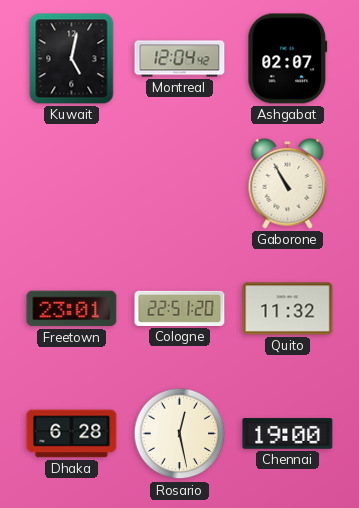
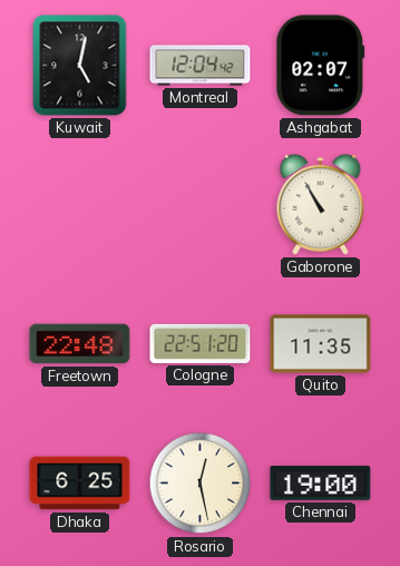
Freetown: 23:01 -> 22:48 (80, 344)
Quito: 11:32 -> 11:35 (321, 344)
Dhaka: 6:28 -> 6:25 (80, 484)
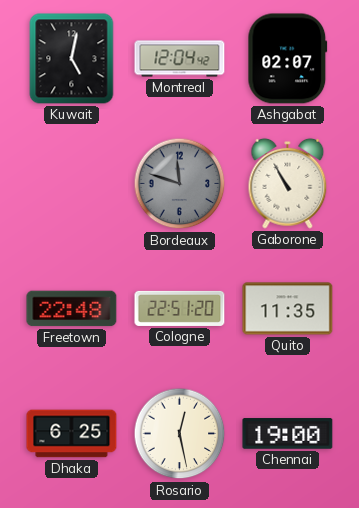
Bordeaux: none -> 11:48 (180, 184)
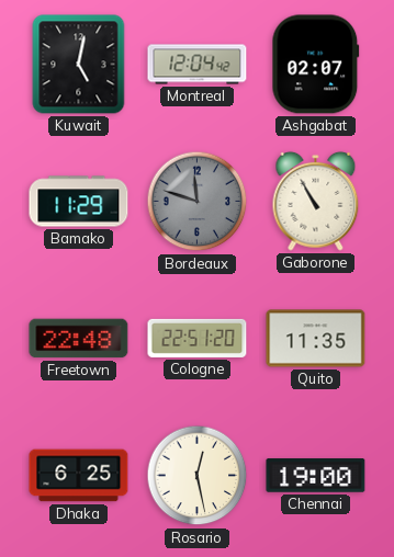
Bamako: none -> 11:29 (79, 202)
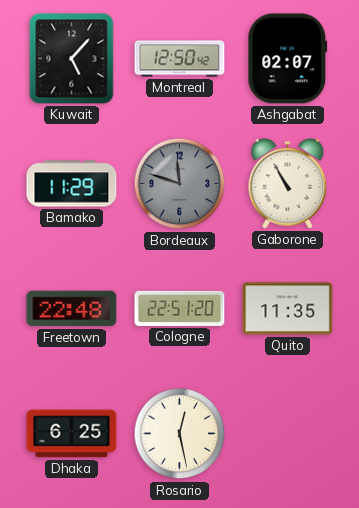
Kuwait: 5:02 -> 5:07 (72, 59)
Montreal: 12:04 -> 12:50 (180, 59)
Chennai: 19:00 -> none (316, 476)
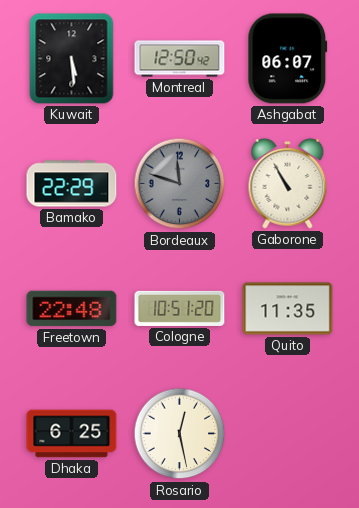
Kuwait: 5:07 -> 5:29 (72, 59)
Ashgabat: 02:07 -> 06:07 (288, 59)
Bamako: 11:29 -> 22:29 (72, 184)
Cologne: 22:51 -> 10:51 (180, 308)
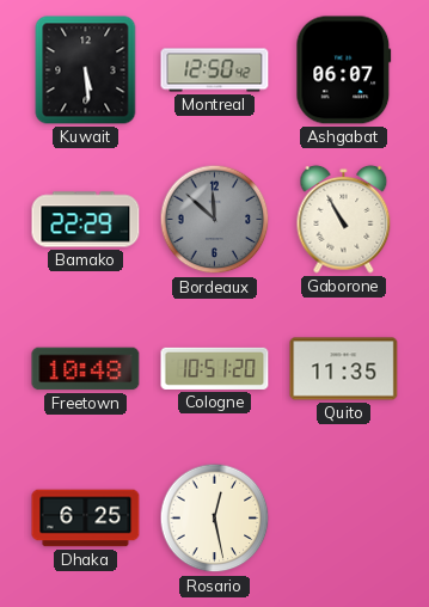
Bordeaux: 11:48 -> 11:52 (215, 220)
Freetown: 22:48 -> 10:48 (86, 369)
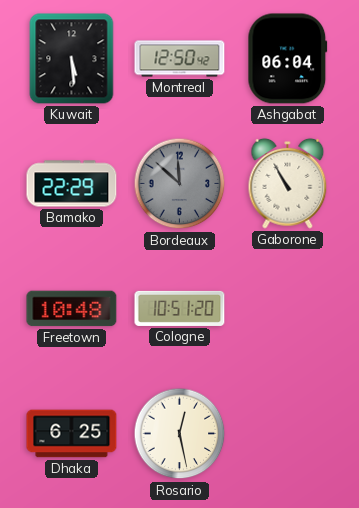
Ashgabat: 06:07 -> 06:04 (288, 59)
Quito: 11:35 -> none (344, 369)
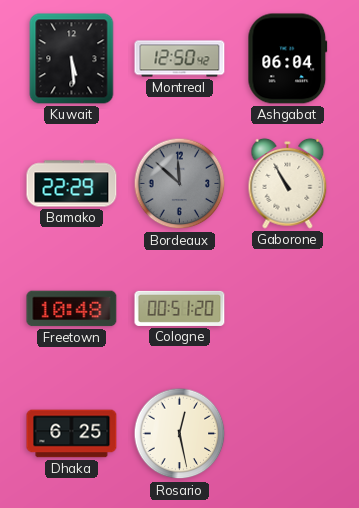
Cologne: 10:51 -> 00:51 (180, 308)
